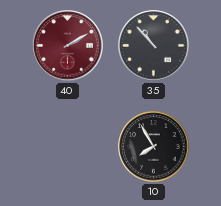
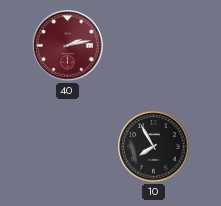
40: 2:10 -> 2:13 (68, 46)
35: 10:53 -> none (154, 46)
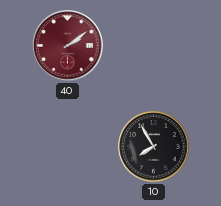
40: 2:13 -> 2:09 (68, 46)
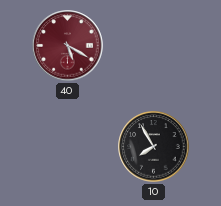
40: 2:09 -> 5:20 (68, 46)
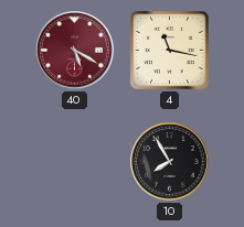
4: none -> 11:17 (170, 51)
